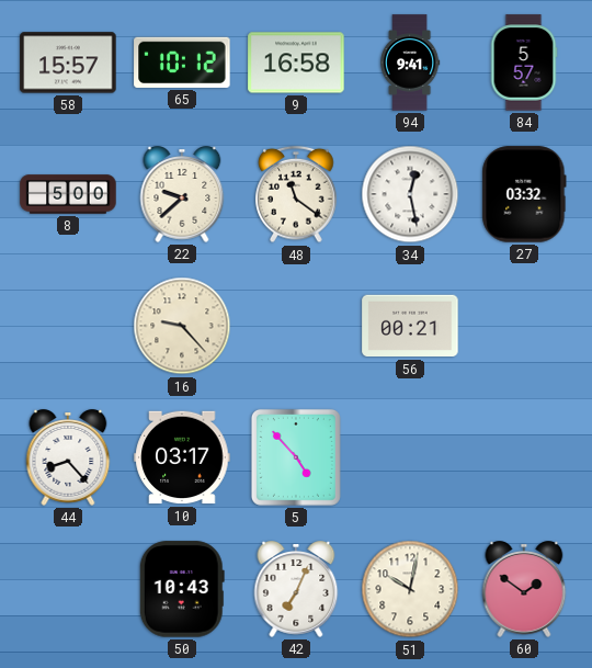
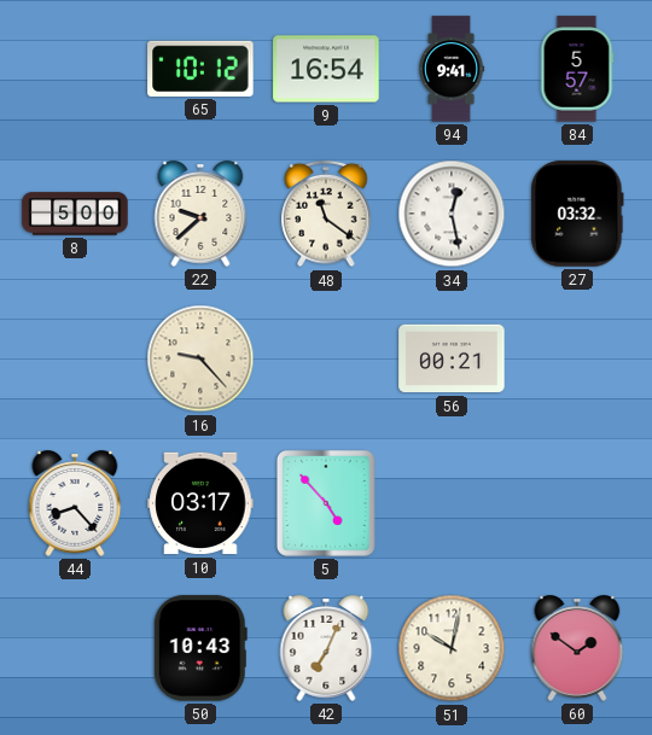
58: 15:57 -> none (68, 63)
9: 16:58 -> 16:54 (326, 69)
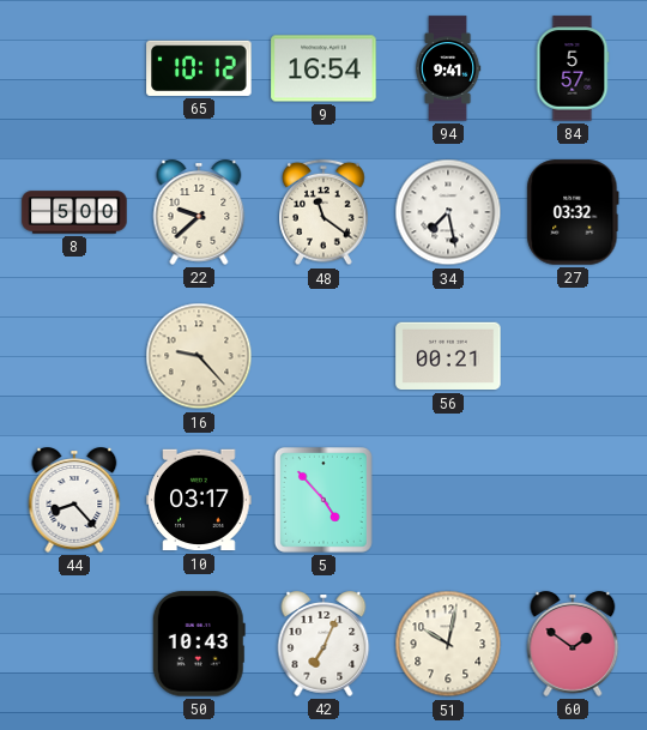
34: 12:28 -> 7:28 (448, 212)
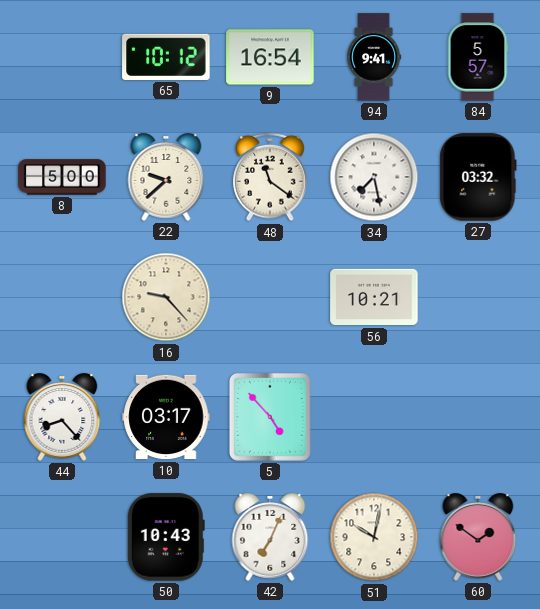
56: 00:21 -> 10:21 (374, 297)
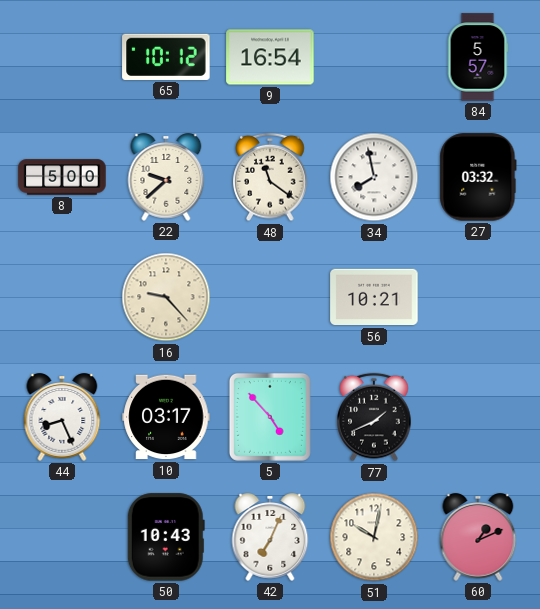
94: 9:41 -> none (374, 57)
34: 7:28 -> 7:58 (374, 177)
44: 8:23 -> 8:26 (62, 417)
77: none -> 1:41 (374, 417)
60: 1:51 -> 1:11 (478, 537)
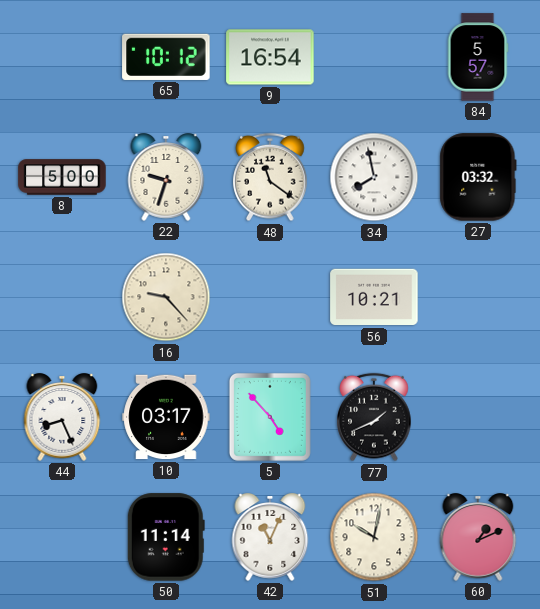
22: 9:38 -> 9:33 (166, 177)
50: 10:43 -> 11:14 (166, 537)
42: 7:04 -> 11:04 (270, 537)
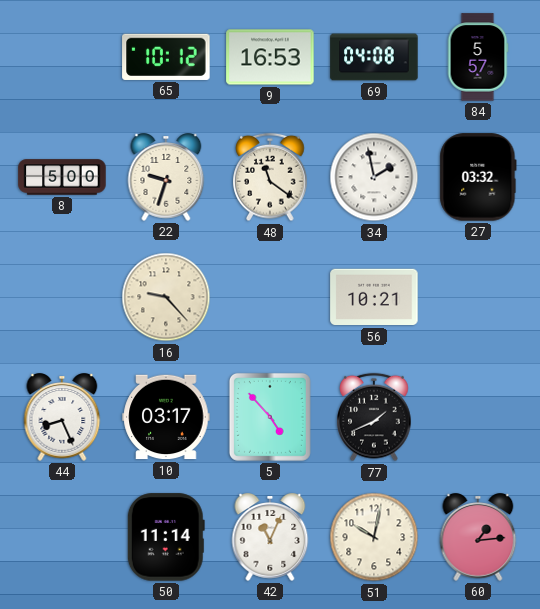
9: 16:54 -> 16:53 (270, 57)
69: none -> 04:08 (374, 57)
34: 7:58 -> 1:58 (374, 177)
60: 1:11 -> 1:14 (478, 537)
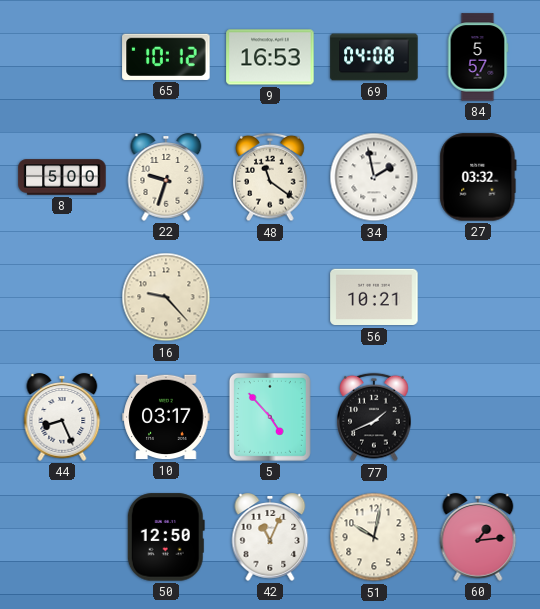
50: 11:14 -> 12:50 (166, 537)
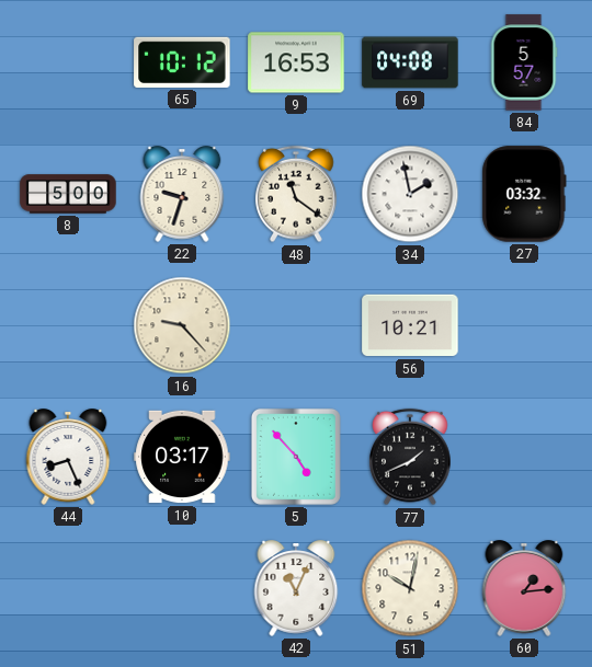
50: 12:50 -> none (166, 537)
